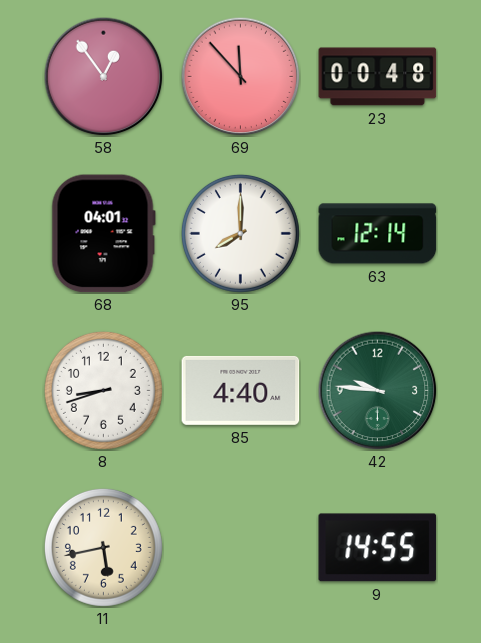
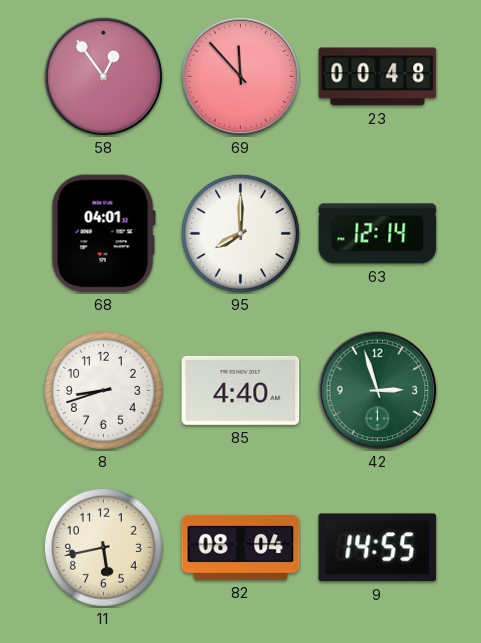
42: 9:46 -> 2:57 (377, 390)
82: none -> 08:04 (241, 547)
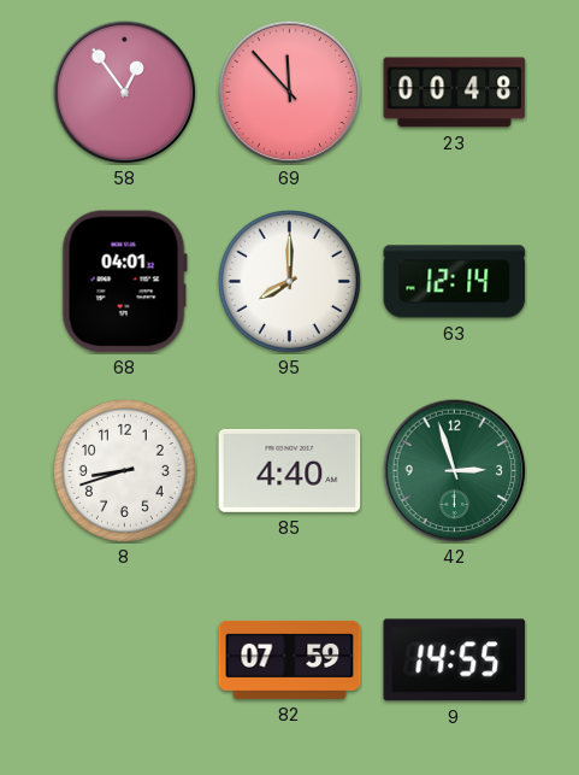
11: 5:43 -> none (103, 547)
82: 08:04 -> 07:59 (290, 659)
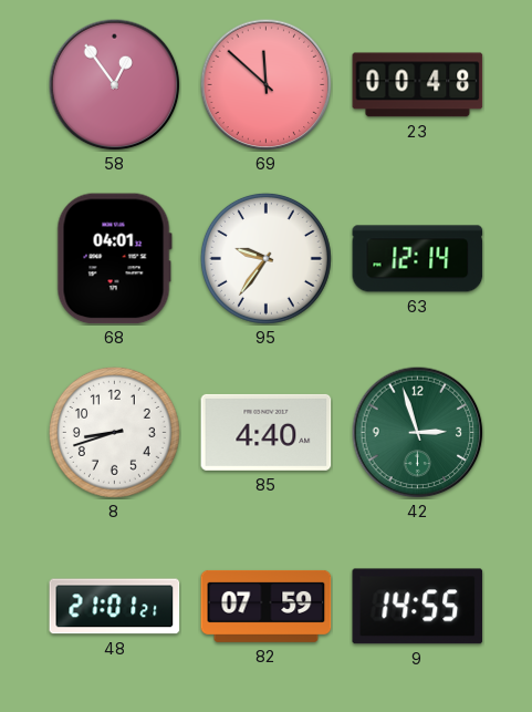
69: 11:53 -> 11:52 (265, 84)
95: 8:00 -> 9:36 (265, 258)
48: none -> 21:01 (115, 607)
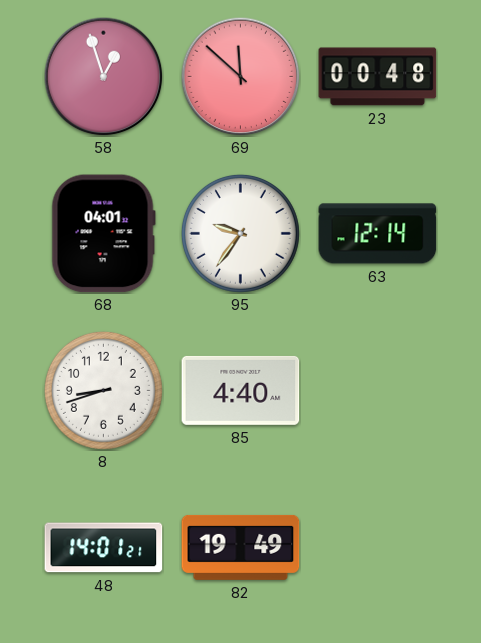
58: 12:54 -> 12:57 (103, 76)
42: 2:57 -> none (417, 432)
48: 21:01 -> 14:01 (104, 548)
82: 07:59 -> 19:49 (241, 547)
9: 14:55 -> none (418, 607)
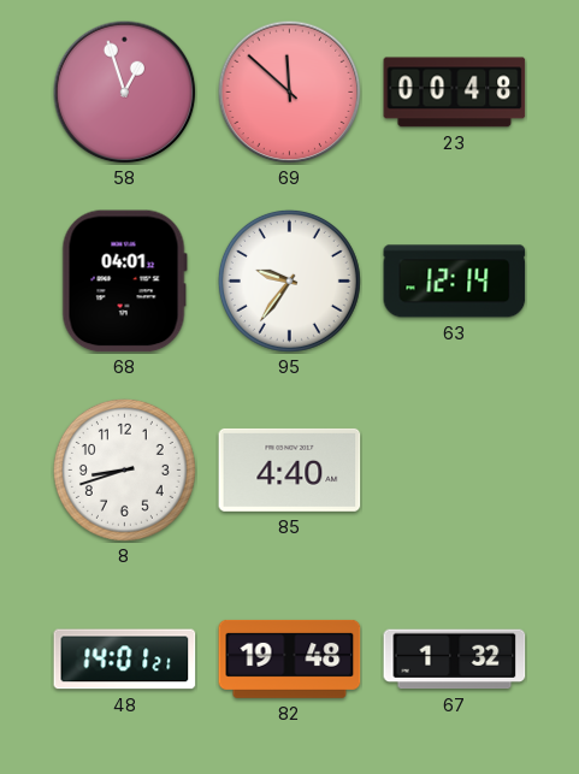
82: 19:49 -> 19:48 (290, 658)
67: none -> 1:32 (455, 660)
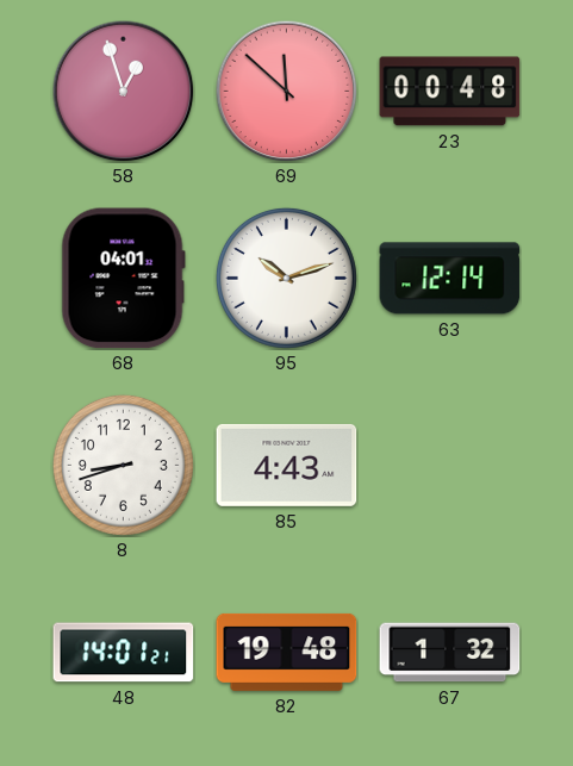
95: 9:36 -> 10:12 (286, 278)
85: 4:40 -> 4:43 (287, 465)
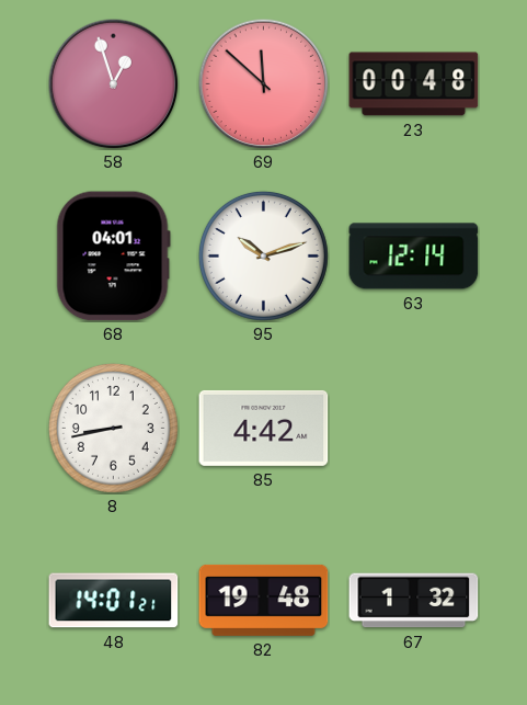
8: 8:42 -> 8:43 (113, 428)
85: 4:43 -> 4:42 (264, 428)
